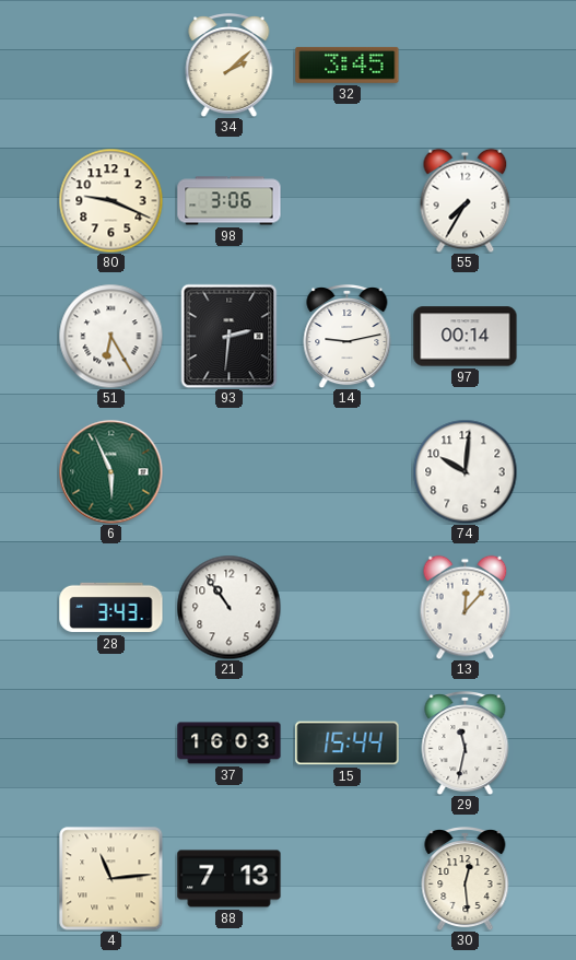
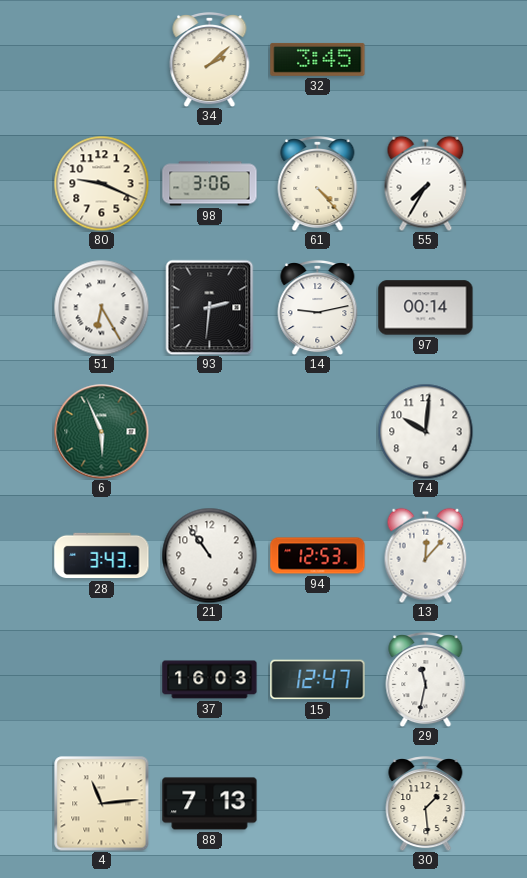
61: none -> 4:23 (318, 184)
94: none -> 12:53 (318, 556)
15: 15:44 -> 12:47 (318, 680)
30: 12:29 -> 1:29 (426, 804)
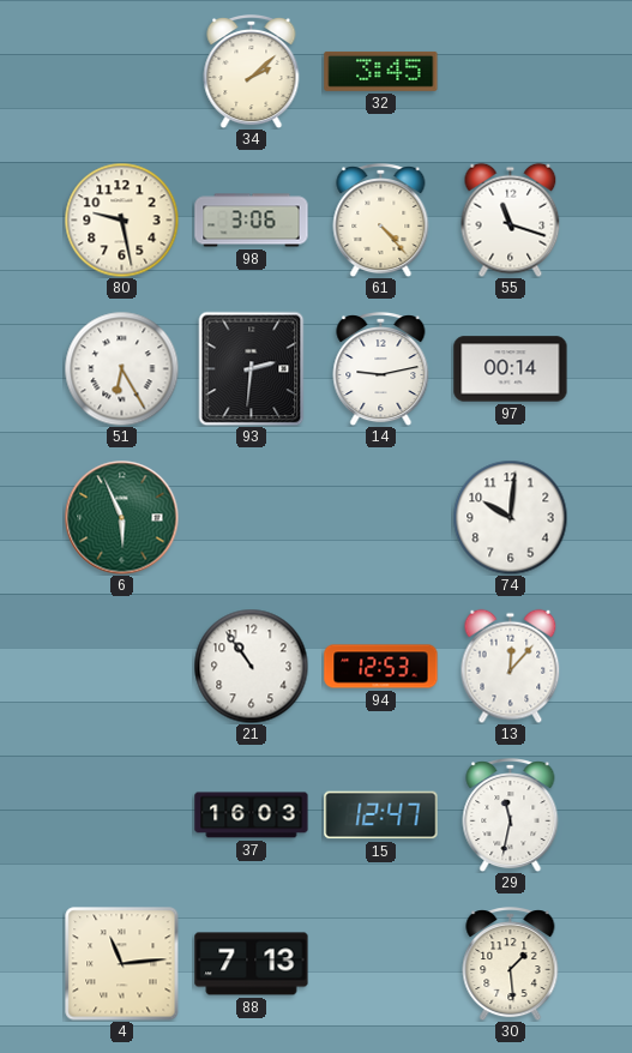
80: 9:19 -> 9:28 (121, 219)
55: 7:35 -> 11:18 (511, 219)
28: 3:43 -> none (102, 556)
